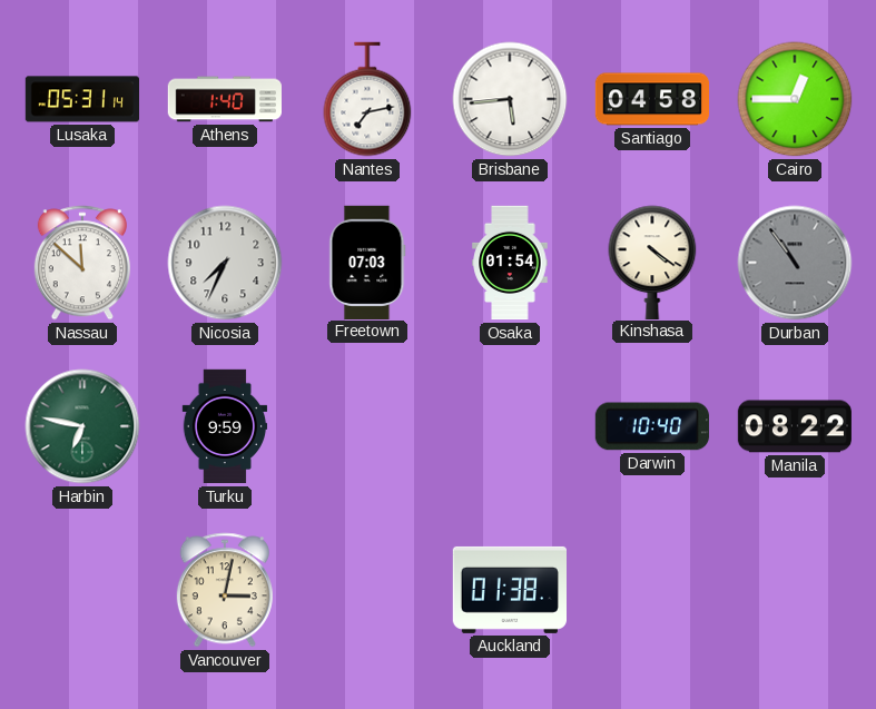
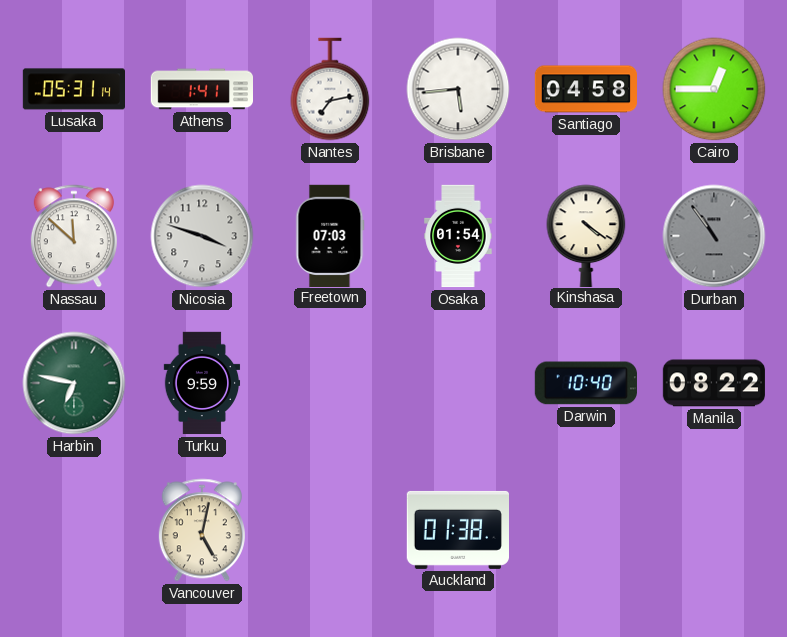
Athens: 1:40 -> 1:41 (201, 89)
Nicosia: 7:34 -> 3:48 (202, 236)
Vancouver: 3:02 -> 5:02 (202, 530)
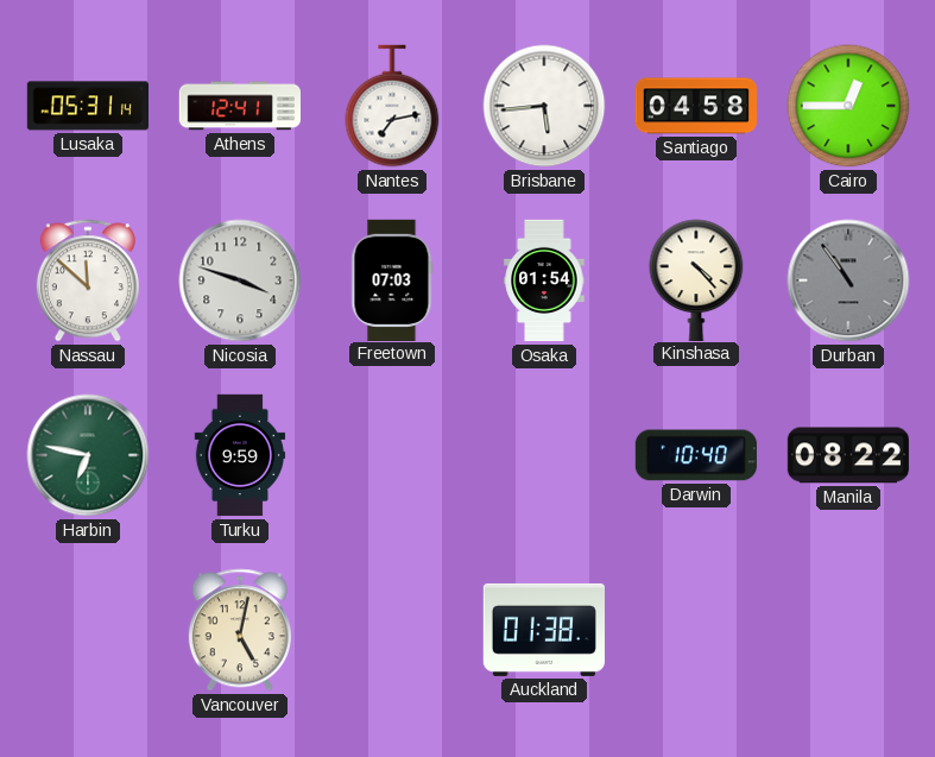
Athens: 1:41 -> 12:41 (239, 106)
Kinshasa: 4:21 -> 4:23 (696, 279)
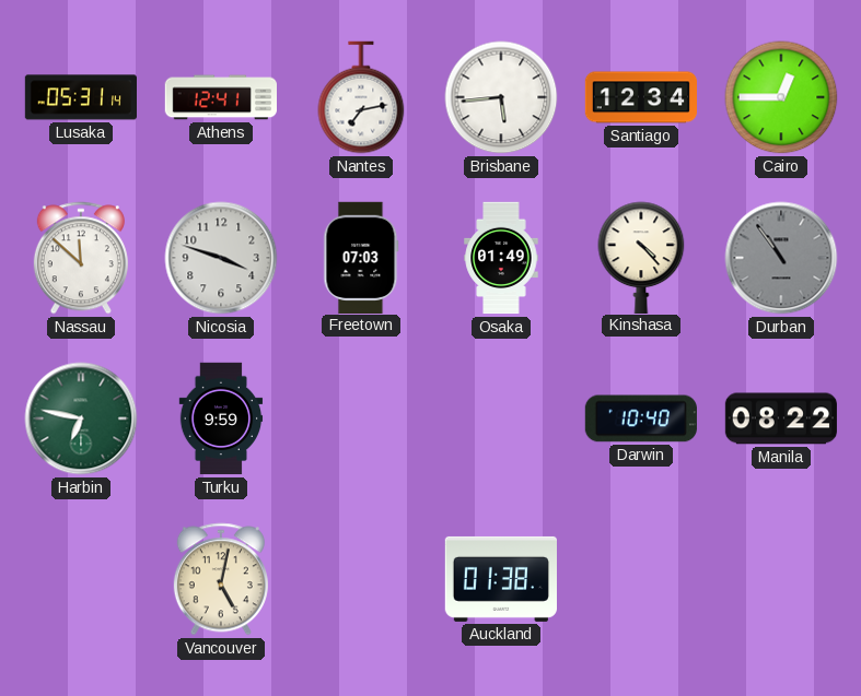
Santiago: 04:58 -> 12:34 (641, 97)
Osaka: 01:54 -> 01:49 (501, 258)
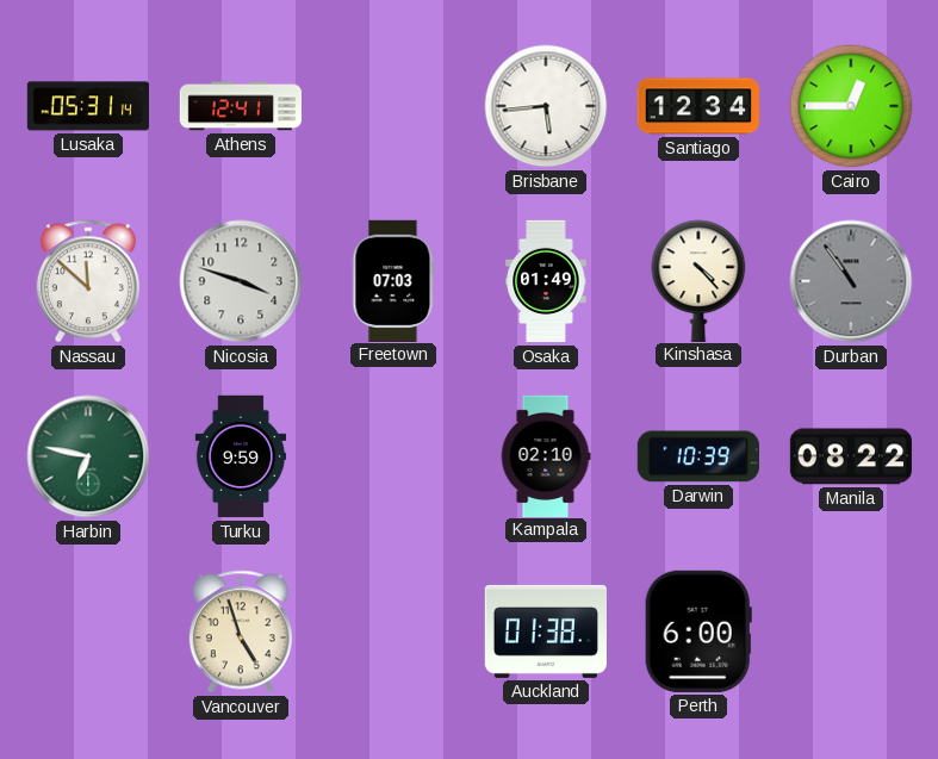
Nantes: 7:13 -> none (361, 97)
Kampala: none -> 02:10 (546, 455)
Darwin: 10:40 -> 10:39 (698, 456)
Vancouver: 5:02 -> 4:57 (241, 632)
Perth: none -> 6:00 (698, 632)
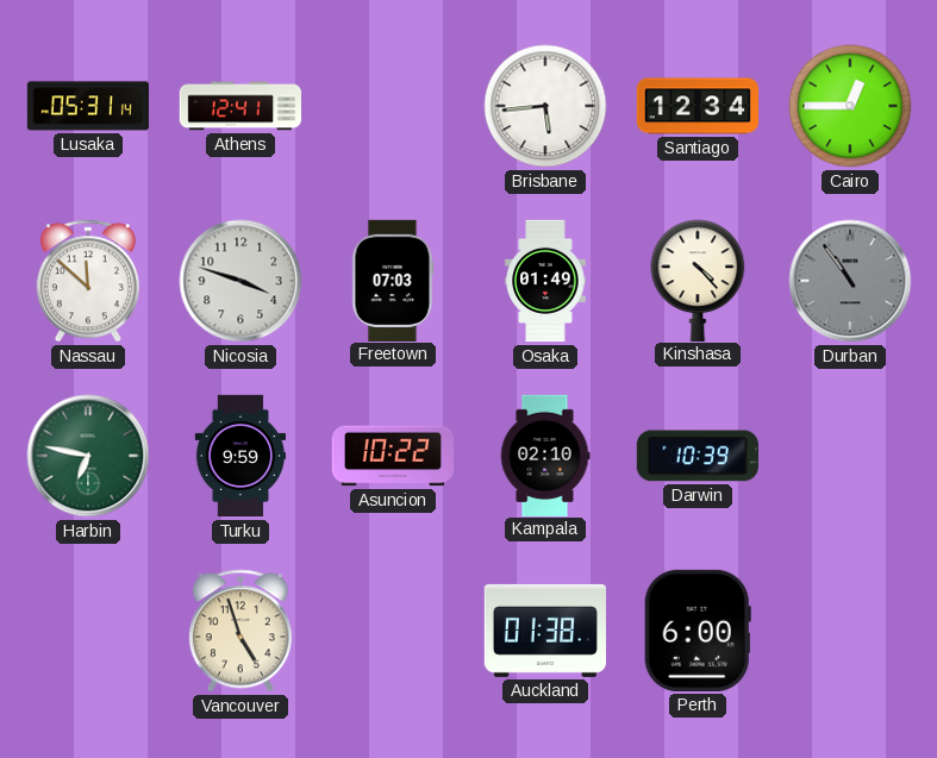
Asuncion: none -> 10:22 (392, 456)
Manila: 08:22 -> none (850, 456)
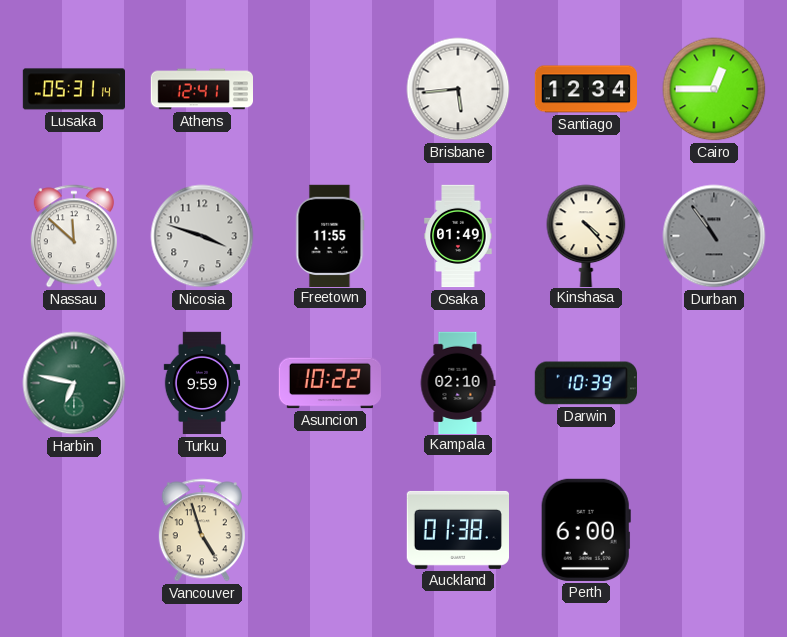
Freetown: 07:03 -> 11:55 (330, 235)
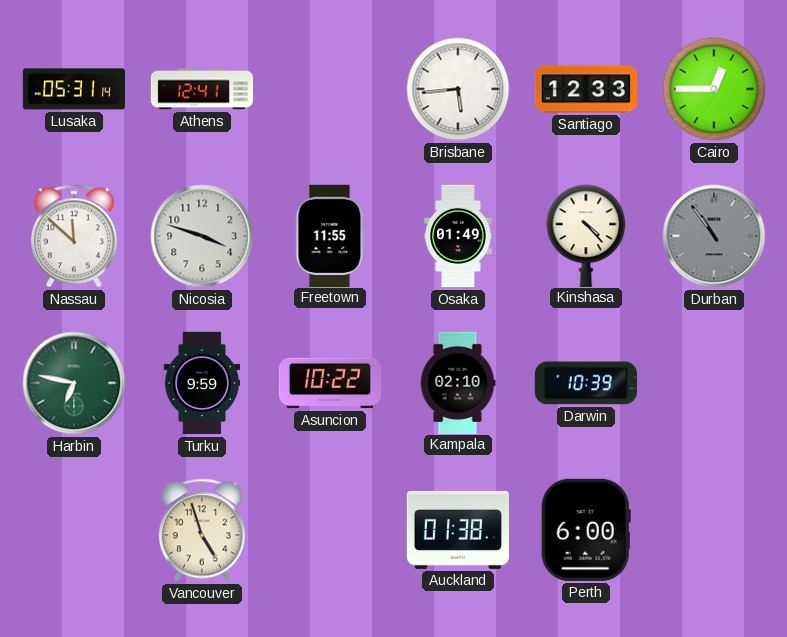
Santiago: 12:34 -> 12:33 (586, 89)
